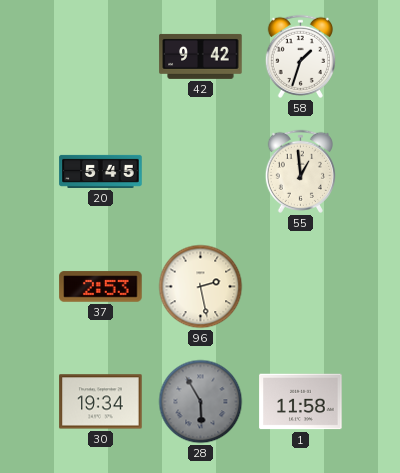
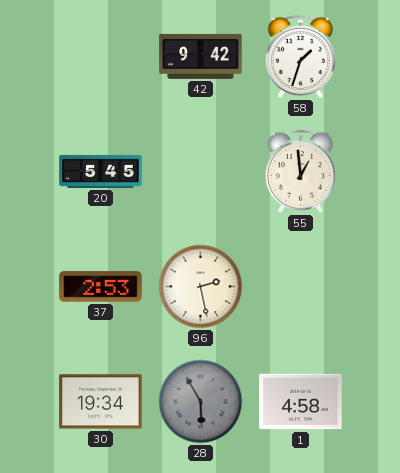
1: 11:58 -> 4:58 (301, 402)
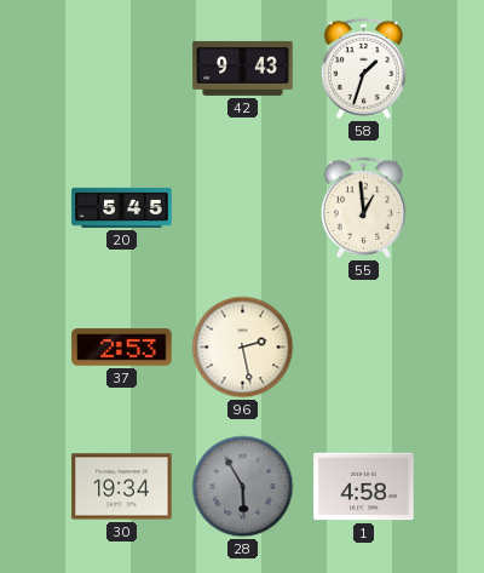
42: 9:42 -> 9:43 (243, 68)
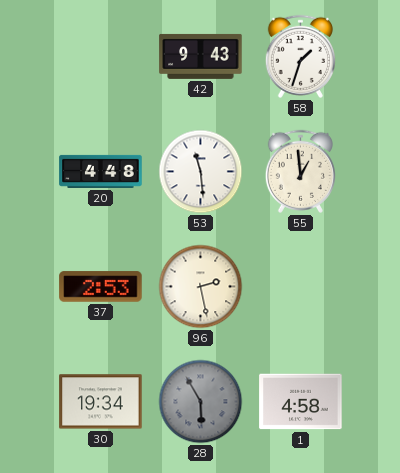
20: 5:45 -> 4:48 (101, 171)
53: none -> 11:29 (201, 172)
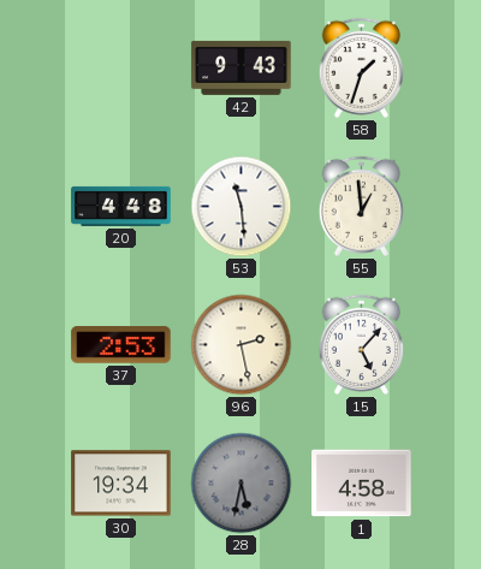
15: none -> 5:07 (361, 344)
28: 5:55 -> 5:32 (242, 484)
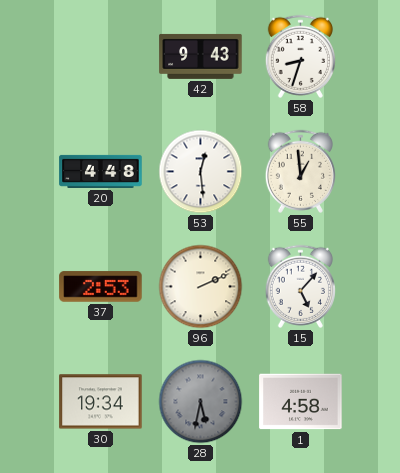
58: 1:33 -> 8:33 (300, 56)
53: 11:29 -> 12:29 (201, 172)
96: 2:28 -> 2:11 (201, 287)
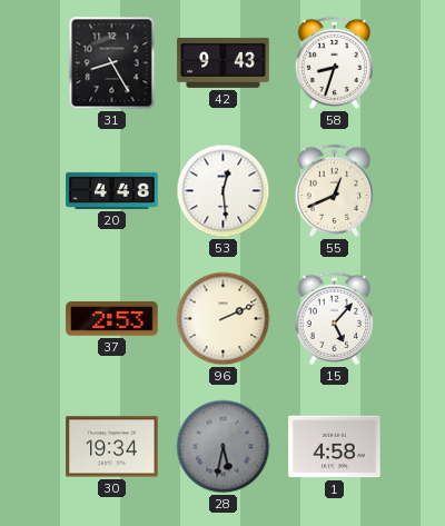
31: none -> 8:25 (112, 63)
55: 12:59 -> 12:41 (334, 190)
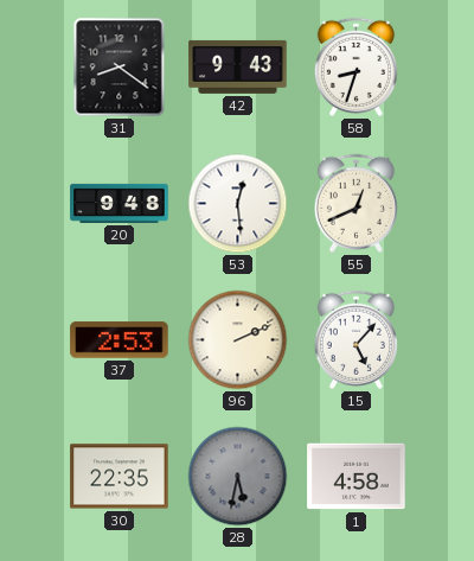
31: 8:25 -> 8:21 (120, 68)
20: 4:48 -> 9:48 (120, 203)
30: 19:34 -> 22:35 (120, 477)
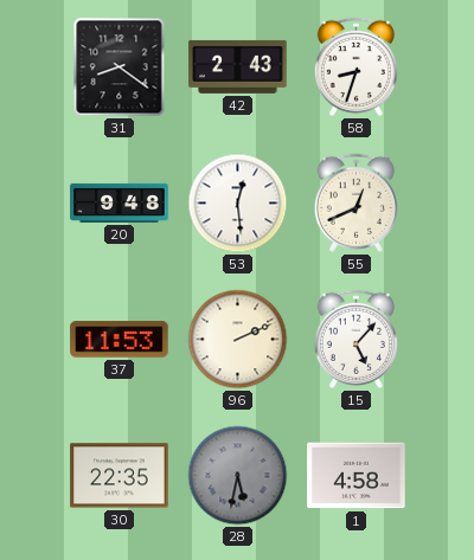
42: 9:43 -> 2:43 (238, 66)
37: 2:53 -> 11:53 (120, 340)
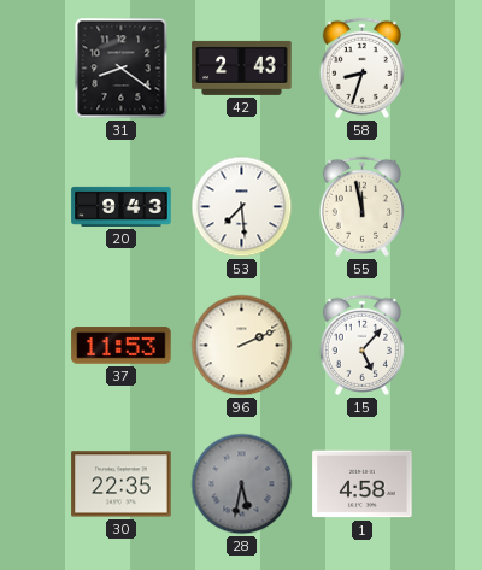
20: 9:48 -> 9:43 (122, 206)
53: 12:29 -> 7:29 (242, 207)
55: 12:41 -> 11:58 (361, 206)
